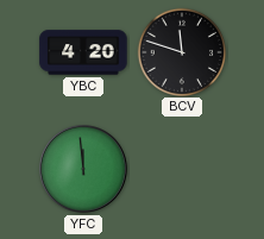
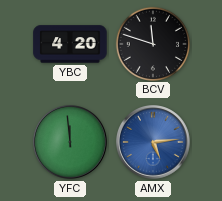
AMX: none -> 5:14 (154, 143)
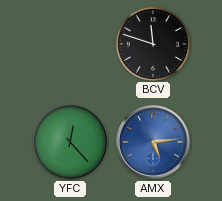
YBC: 4:20 -> none (70, 44)
YFC: 11:59 -> 12:23 (71, 143)
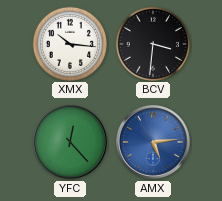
XMX: none -> 10:16 (69, 43)
BCV: 11:48 -> 3:31 (152, 43)
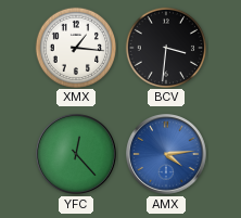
XMX: 10:16 -> 1:16 (75, 47)
AMX: 5:14 -> 4:14 (167, 155)
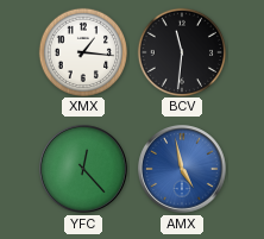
BCV: 3:31 -> 11:31 (181, 51)
AMX: 4:14 -> 4:58 (183, 170)
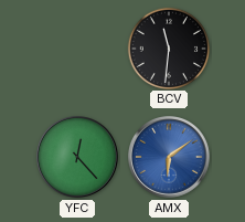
XMX: 1:16 -> none (82, 51)
AMX: 4:58 -> 6:09 (170, 158)
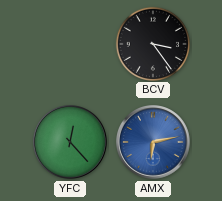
BCV: 11:31 -> 3:24 (152, 43)
AMX: 6:09 -> 6:13 (154, 143)
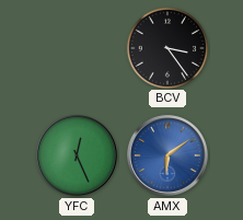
YFC: 12:23 -> 12:26 (78, 157)
AMX: 6:13 -> 6:09 (169, 157)
